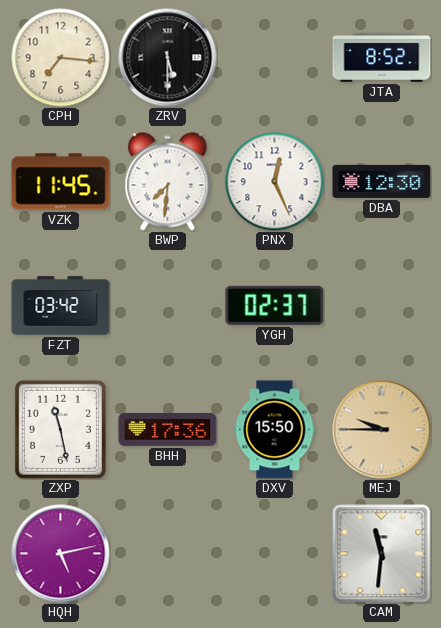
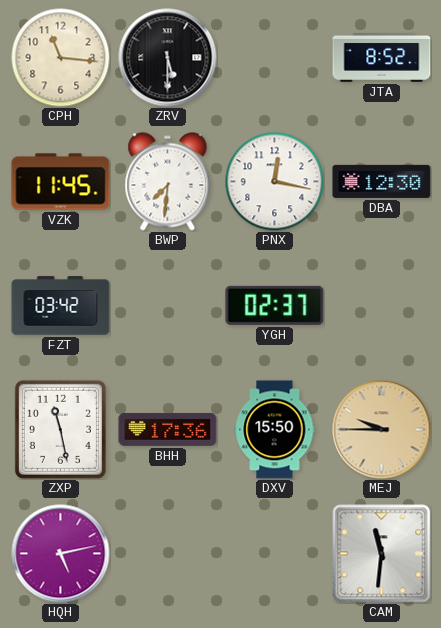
CPH: 7:16 -> 11:16 (61, 58)
PNX: 12:26 -> 12:17 (275, 182)
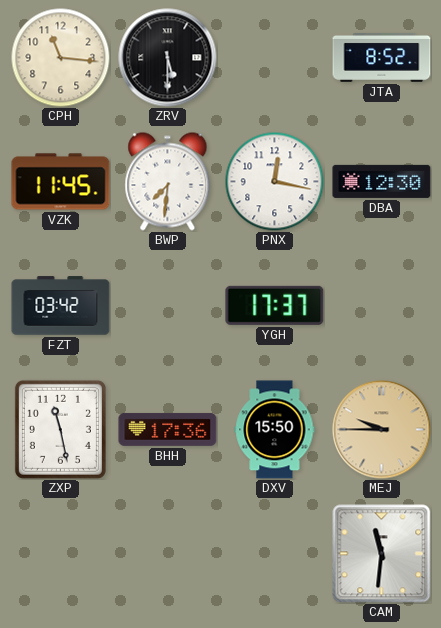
YGH: 02:37 -> 17:37 (275, 305)
HQH: 5:13 -> none (61, 554)
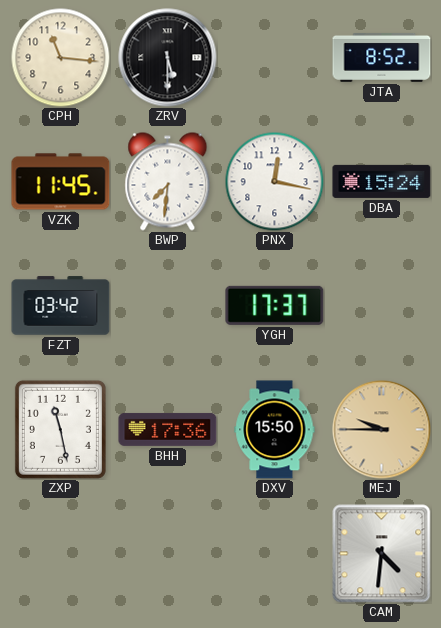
DBA: 12:30 -> 15:24 (382, 181)
CAM: 11:31 -> 4:31 (382, 554)
